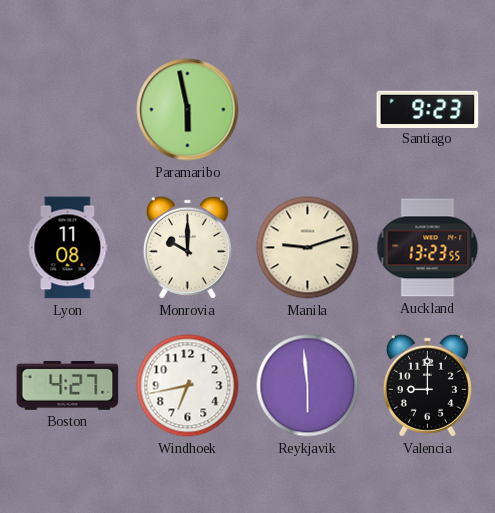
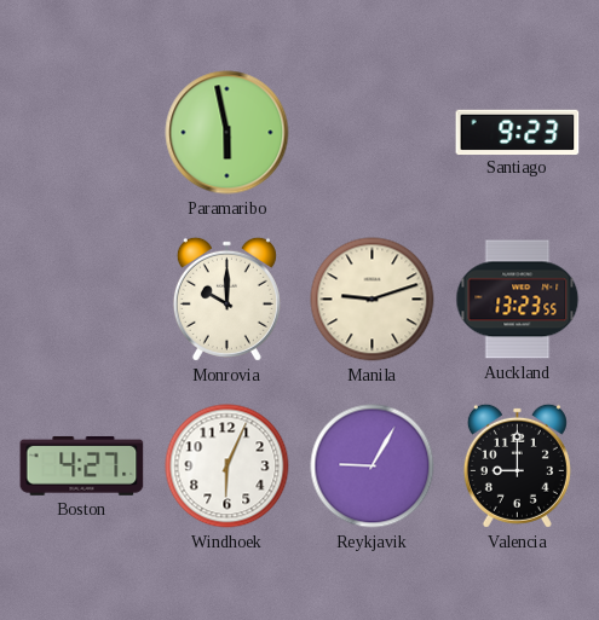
Lyon: 11:08 -> none (68, 248)
Windhoek: 6:43 -> 6:04 (227, 467)
Reykjavik: 5:59 -> 9:05 (373, 467)
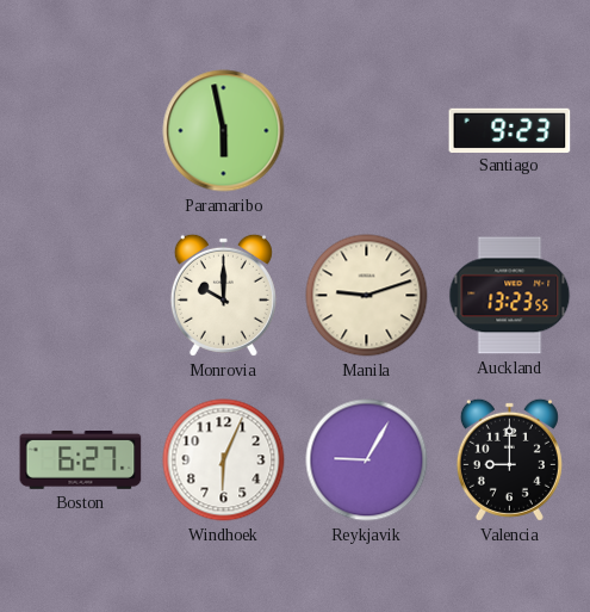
Boston: 4:27 -> 6:27 (81, 459)
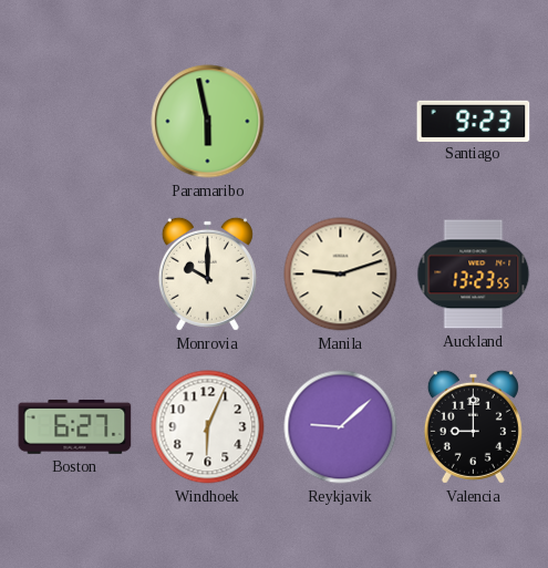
Reykjavik: 9:05 -> 9:08 (341, 427)
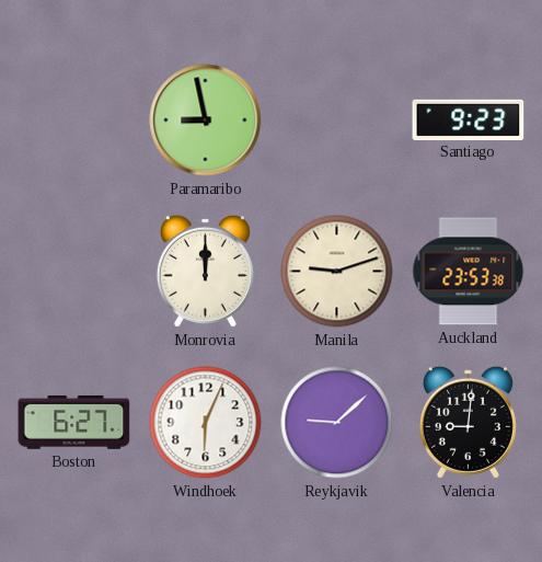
Paramaribo: 5:58 -> 8:58 (206, 121)
Monrovia: 10:00 -> 12:00 (205, 271)
Auckland: 13:23 -> 23:53 (469, 272)
Valencia: 9:00 -> 9:01 (468, 422)
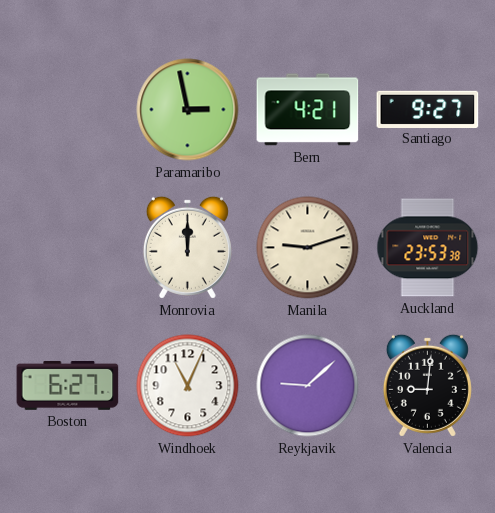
Paramaribo: 8:58 -> 2:58 (188, 110)
Bern: none -> 4:21 (308, 110)
Santiago: 9:23 -> 9:27 (428, 109)
Windhoek: 6:04 -> 11:04 (188, 386)
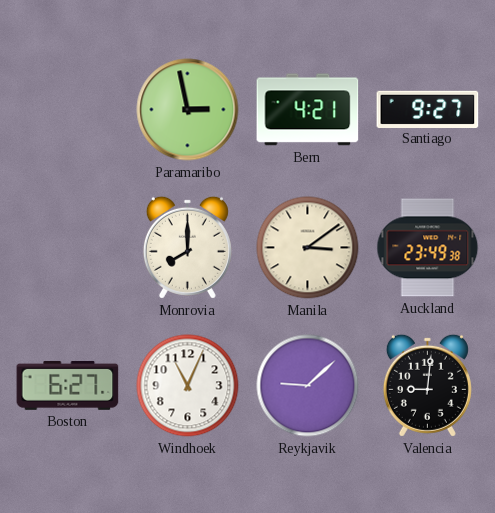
Monrovia: 12:00 -> 8:00 (187, 247)
Manila: 9:12 -> 3:09 (308, 248)
Auckland: 23:53 -> 23:49 (428, 248)
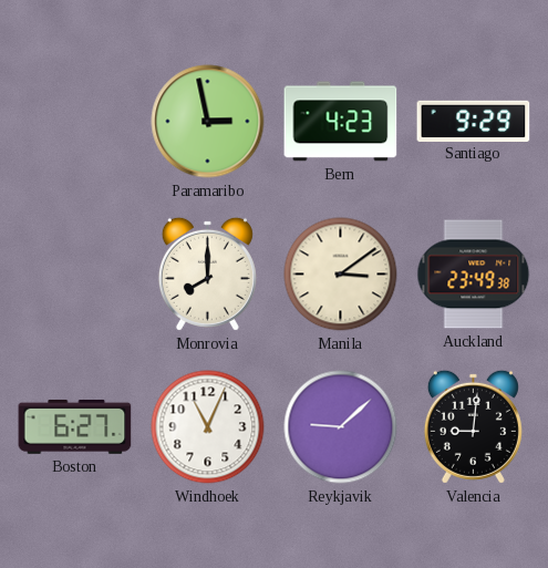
Bern: 4:21 -> 4:23 (341, 122)
Santiago: 9:27 -> 9:29 (474, 121)
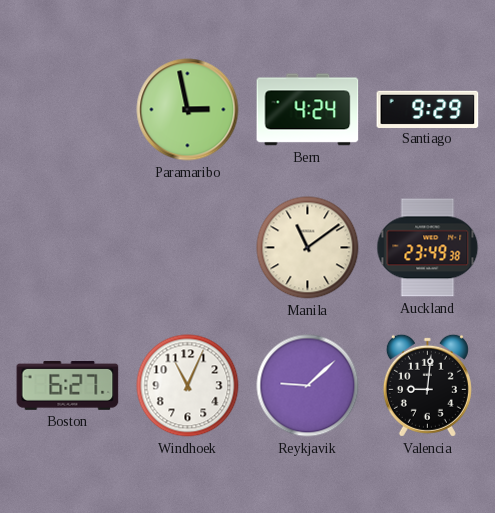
Bern: 4:23 -> 4:24 (308, 110)
Monrovia: 8:00 -> none (207, 273)
Manila: 3:09 -> 11:09 (308, 248)
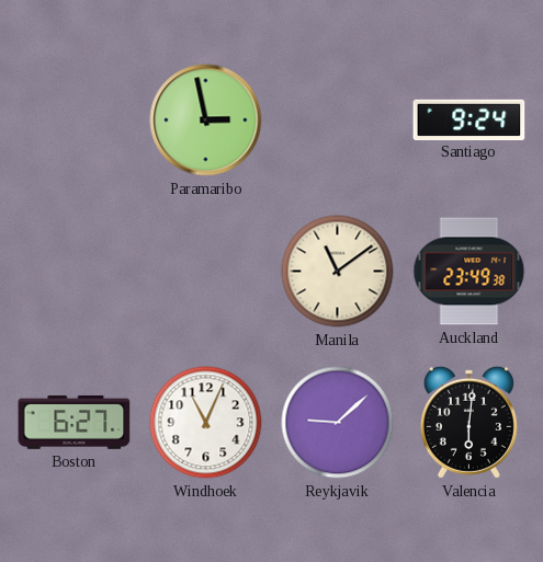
Bern: 4:24 -> none (308, 110)
Santiago: 9:29 -> 9:24 (470, 119)
Valencia: 9:01 -> 6:01 (468, 422)
